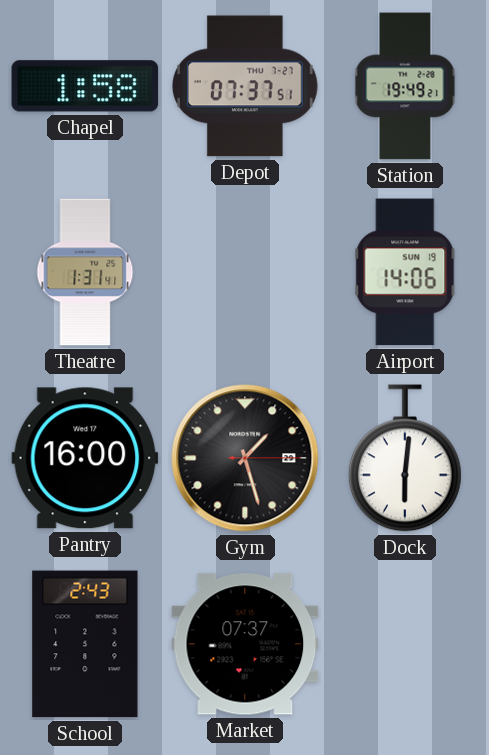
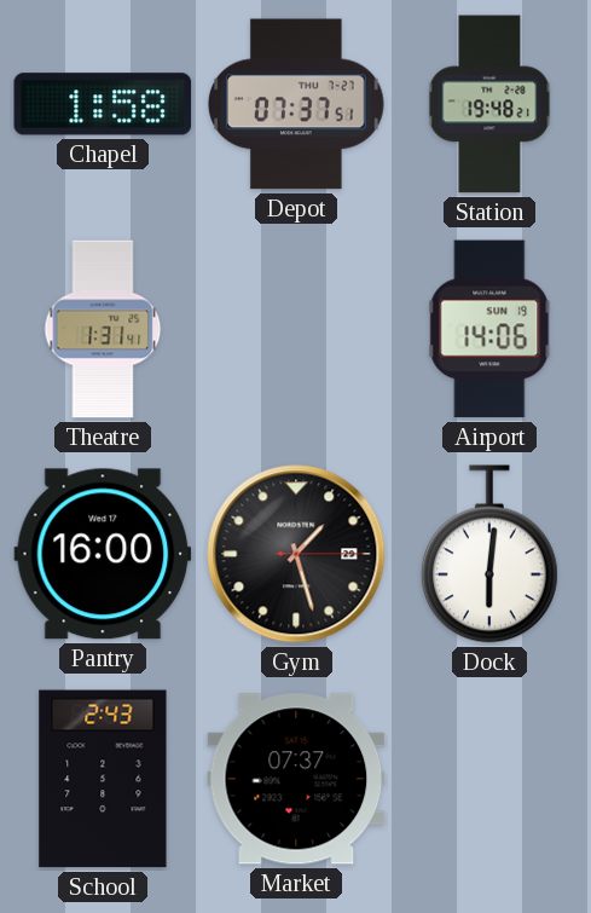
Station: 19:49 -> 19:48 (489, 104)
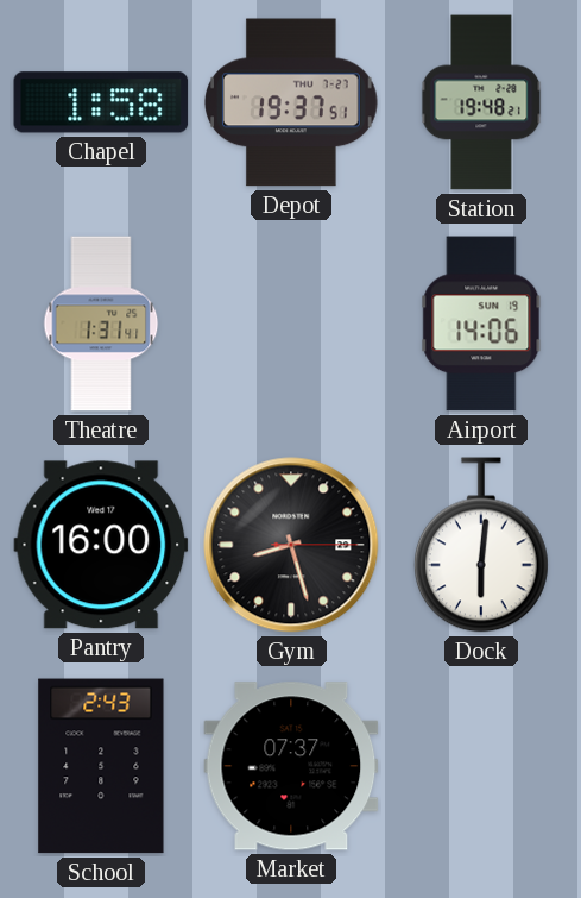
Depot: 07:37 -> 19:37 (292, 102)
Gym: 1:27 -> 8:27 (291, 545)
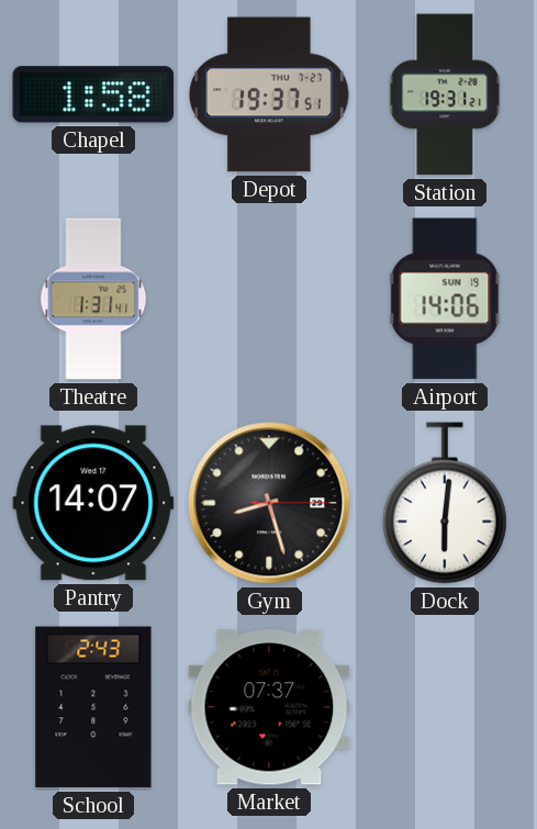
Station: 19:48 -> 19:31 (445, 94)
Pantry: 16:00 -> 14:07 (93, 503)
